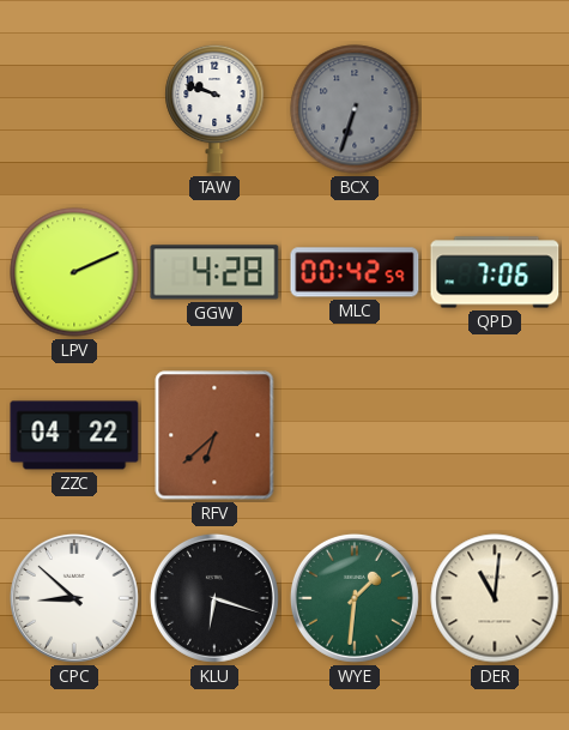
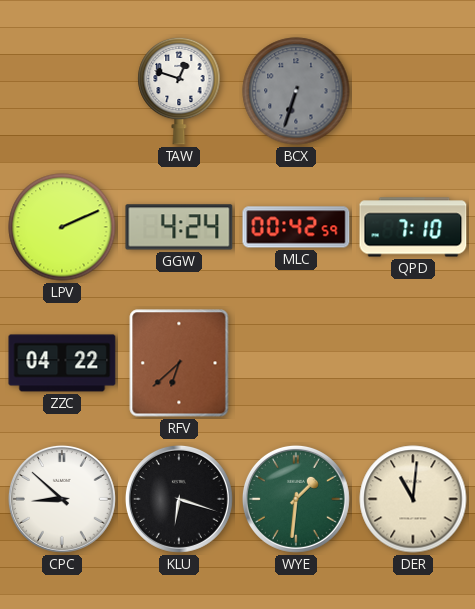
TAW: 9:48 -> 12:48 (179, 91)
GGW: 4:28 -> 4:24 (179, 227)
QPD: 7:06 -> 7:10 (413, 227)
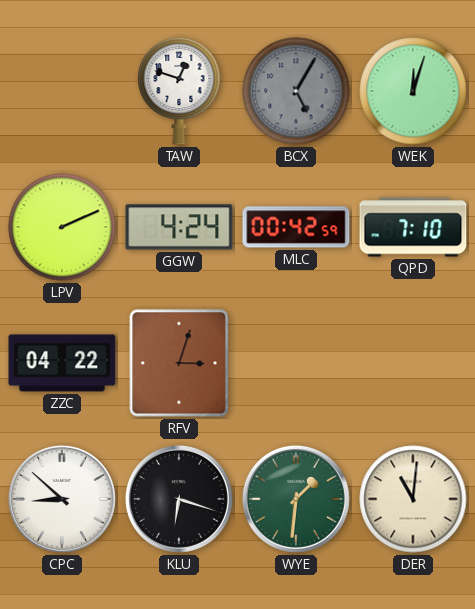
BCX: 6:33 -> 5:05 (296, 91)
WEK: none -> 12:03 (413, 91)
RFV: 6:38 -> 3:03 (179, 363)
